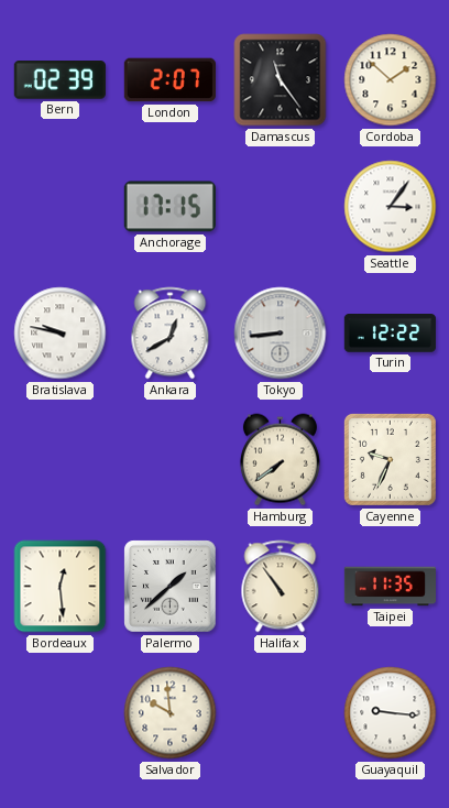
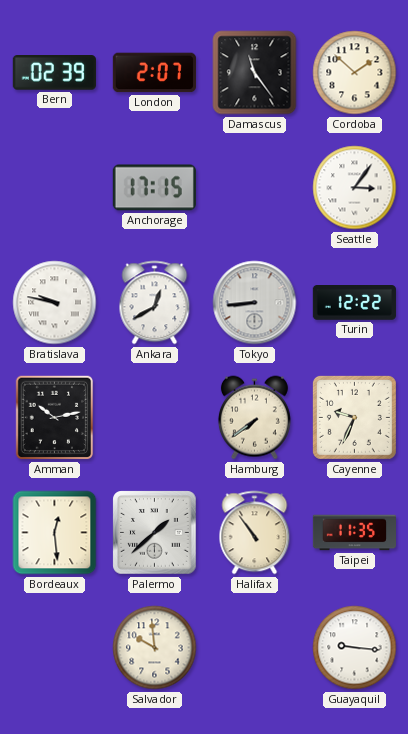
Amman: none -> 10:13 (55, 418)
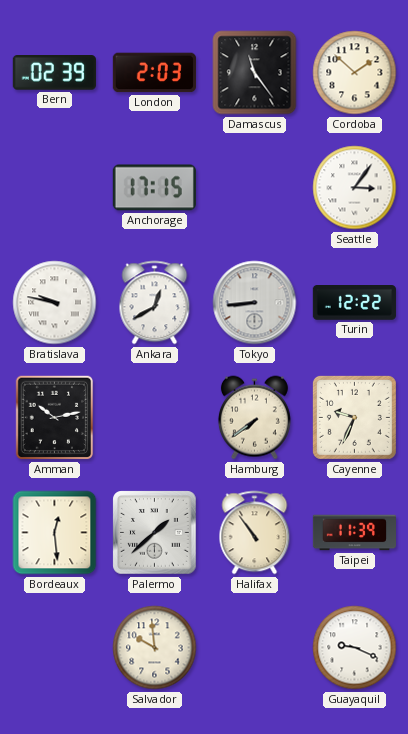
London: 2:07 -> 2:03 (154, 73)
Taipei: 11:35 -> 11:39 (354, 533)
Guayaquil: 9:16 -> 9:19 (355, 648)
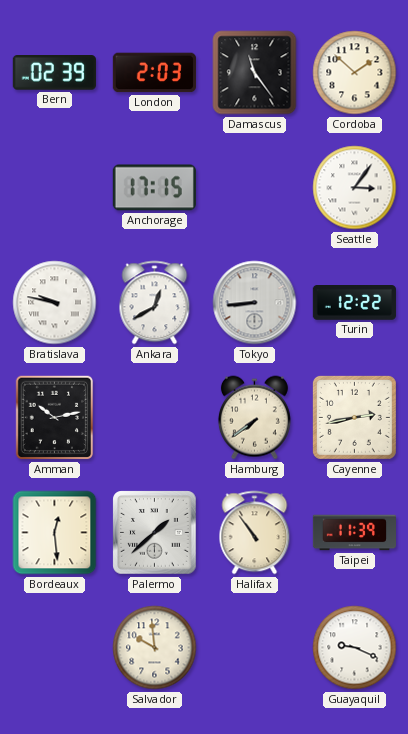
Cayenne: 9:34 -> 2:43 (354, 417)
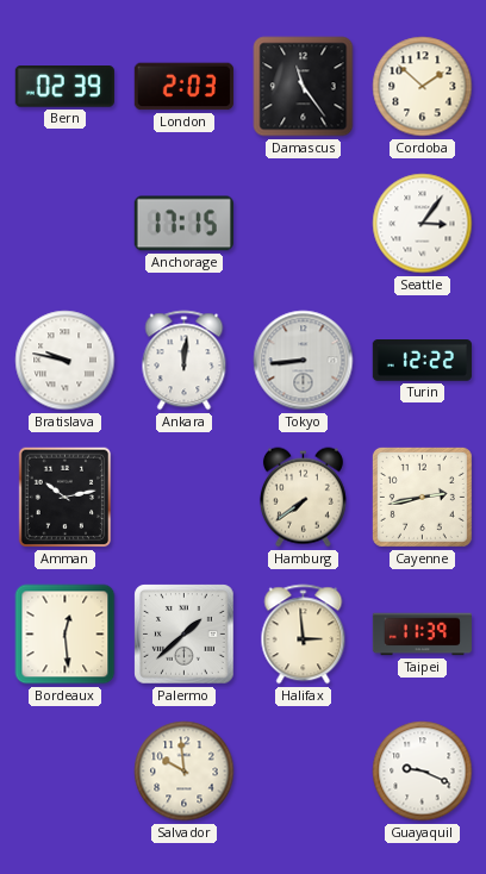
Ankara: 12:40 -> 12:01 (185, 361)
Halifax: 10:54 -> 2:59 (304, 635)
